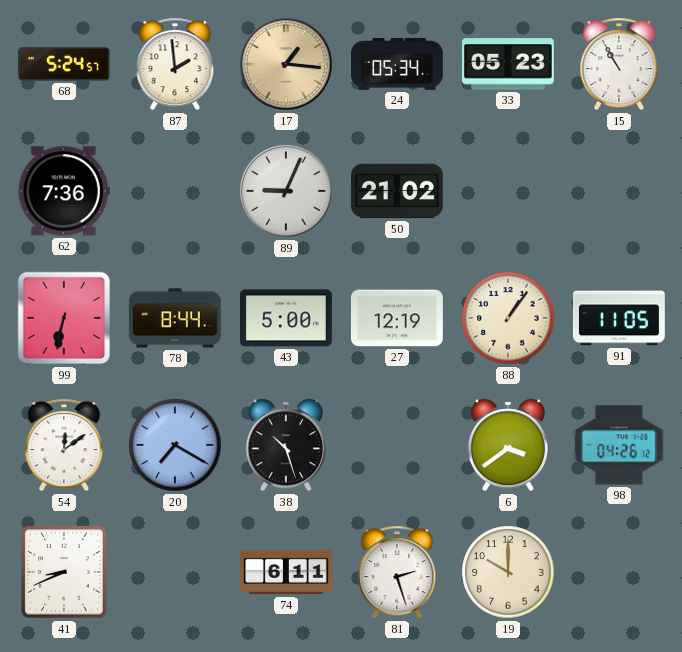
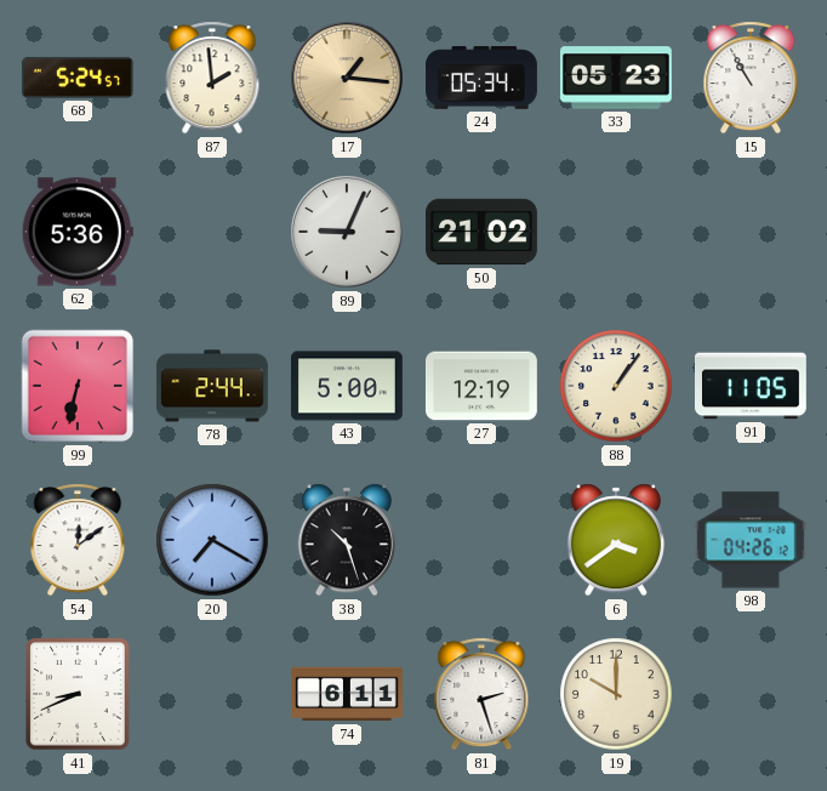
62: 7:36 -> 5:36 (78, 232)
78: 8:44 -> 2:44 (212, 386)
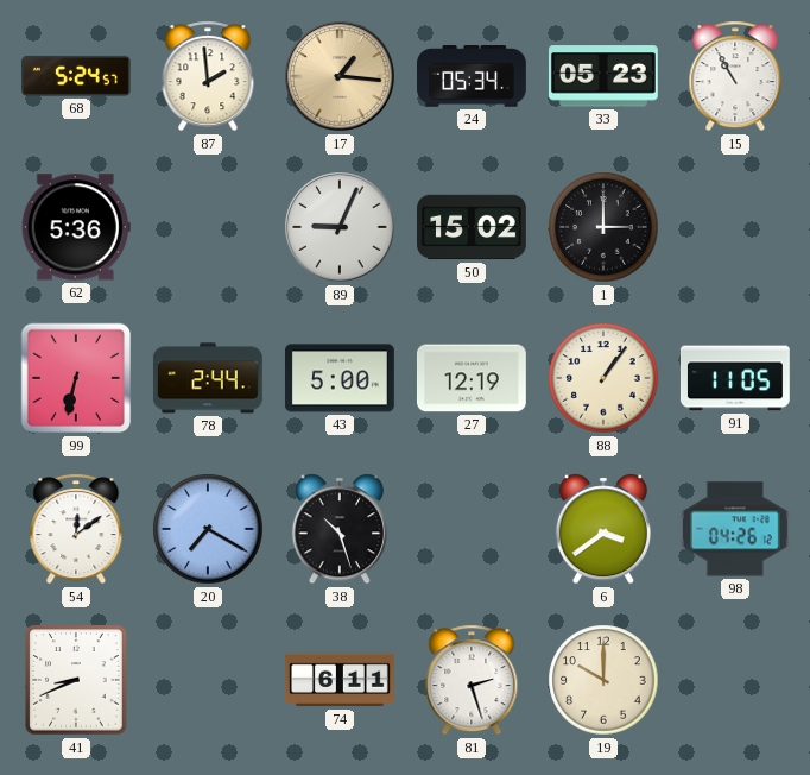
50: 21:02 -> 15:02 (473, 227)
1: none -> 3:00 (603, 227)
